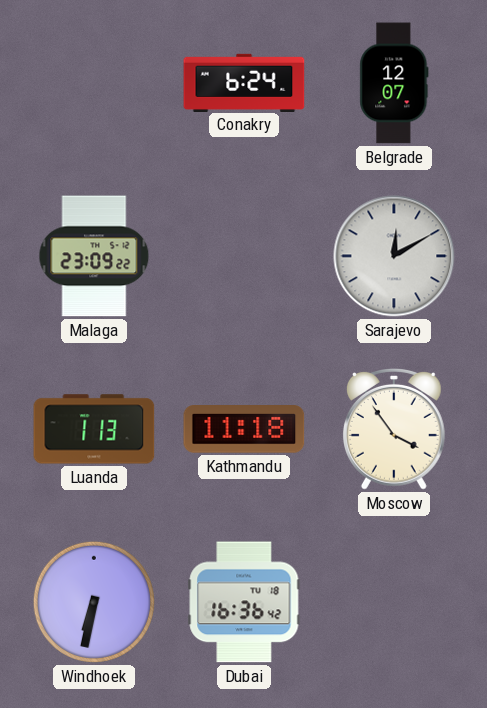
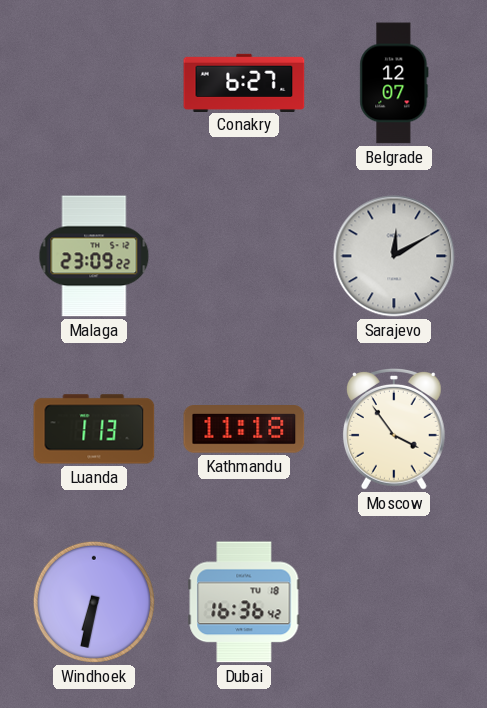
Conakry: 6:24 -> 6:27 (244, 82)
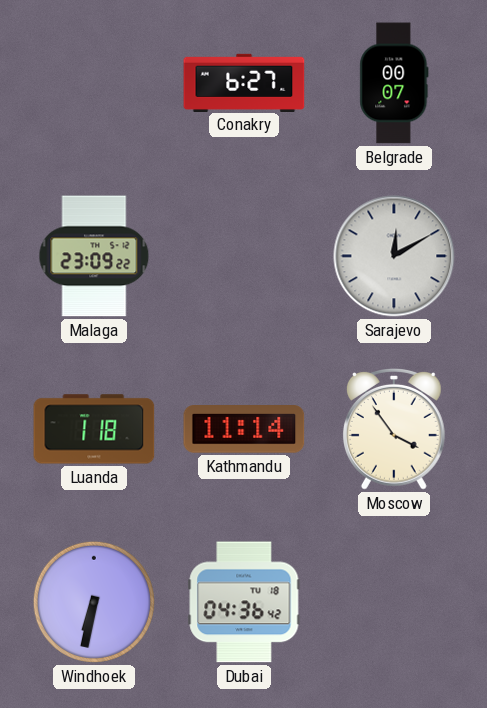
Belgrade: 12:07 -> 00:07 (394, 83)
Luanda: 1:13 -> 1:18 (94, 429)
Kathmandu: 11:18 -> 11:14 (244, 430)
Dubai: 16:36 -> 04:36 (244, 602)
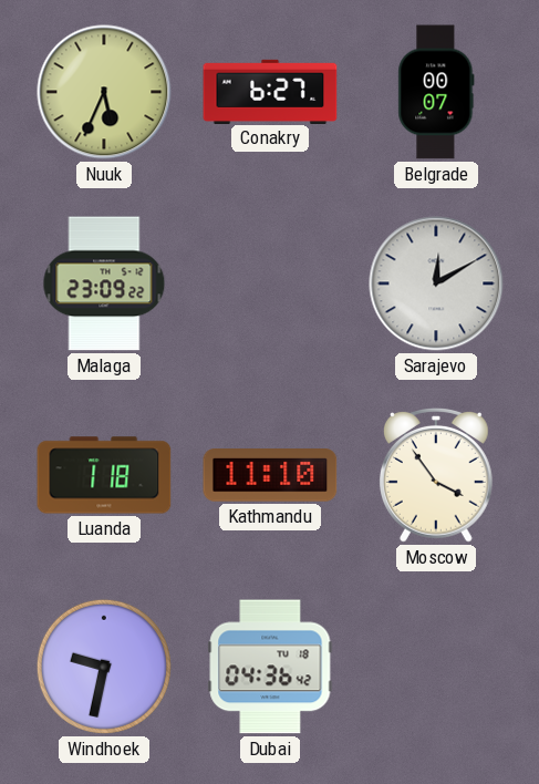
Nuuk: none -> 5:34 (104, 92)
Kathmandu: 11:14 -> 11:10 (270, 476)
Windhoek: 6:32 -> 9:32 (104, 667)
